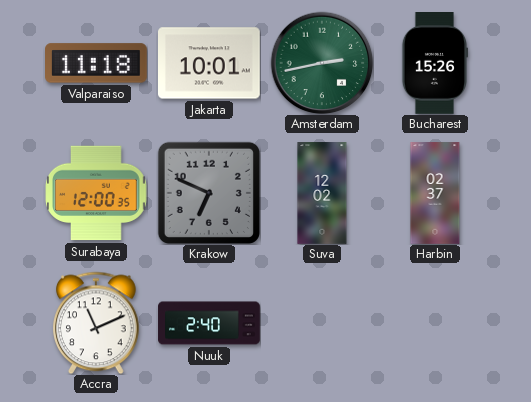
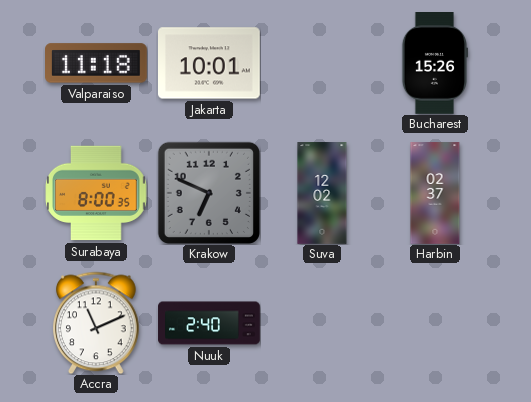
Amsterdam: 2:43 -> none (322, 63)
Surabaya: 12:00 -> 8:00 (96, 193)
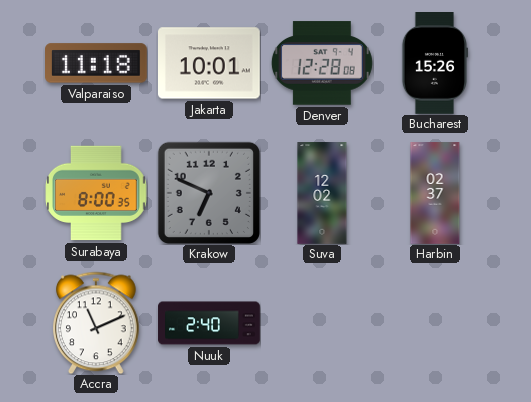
Denver: none -> 12:28 (322, 63)
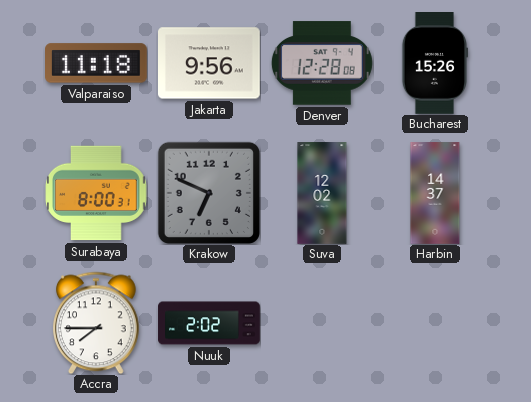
Jakarta: 10:01 -> 9:56 (210, 63)
Surabaya: 8:00:35 -> 8:00:31 (96, 193)
Harbin: 02:37 -> 14:37 (435, 193)
Accra: 11:11 -> 7:45 (97, 323)
Nuuk: 2:40 -> 2:02 (209, 323)
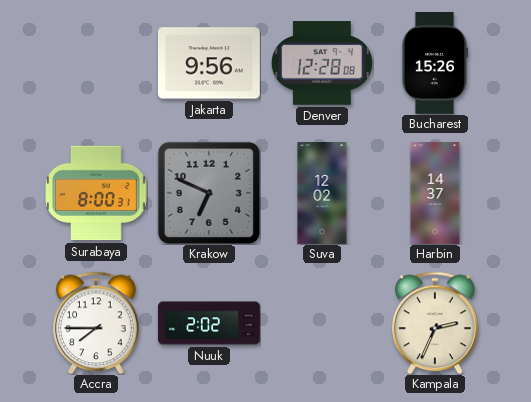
Valparaiso: 11:18 -> none (97, 63)
Kampala: none -> 2:34 (436, 323)
